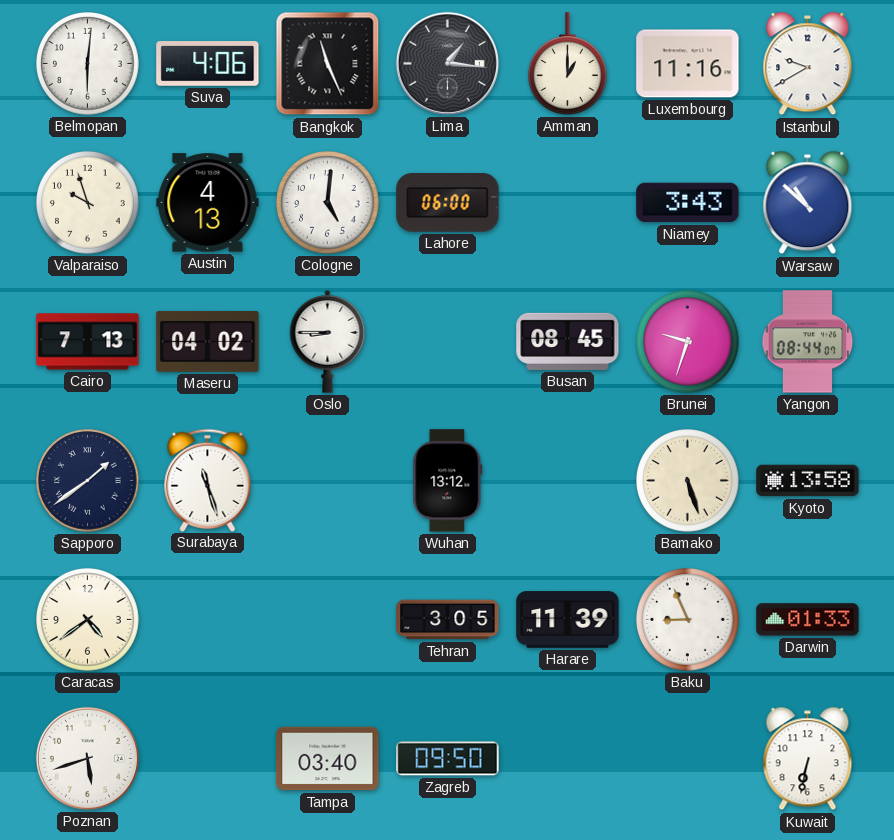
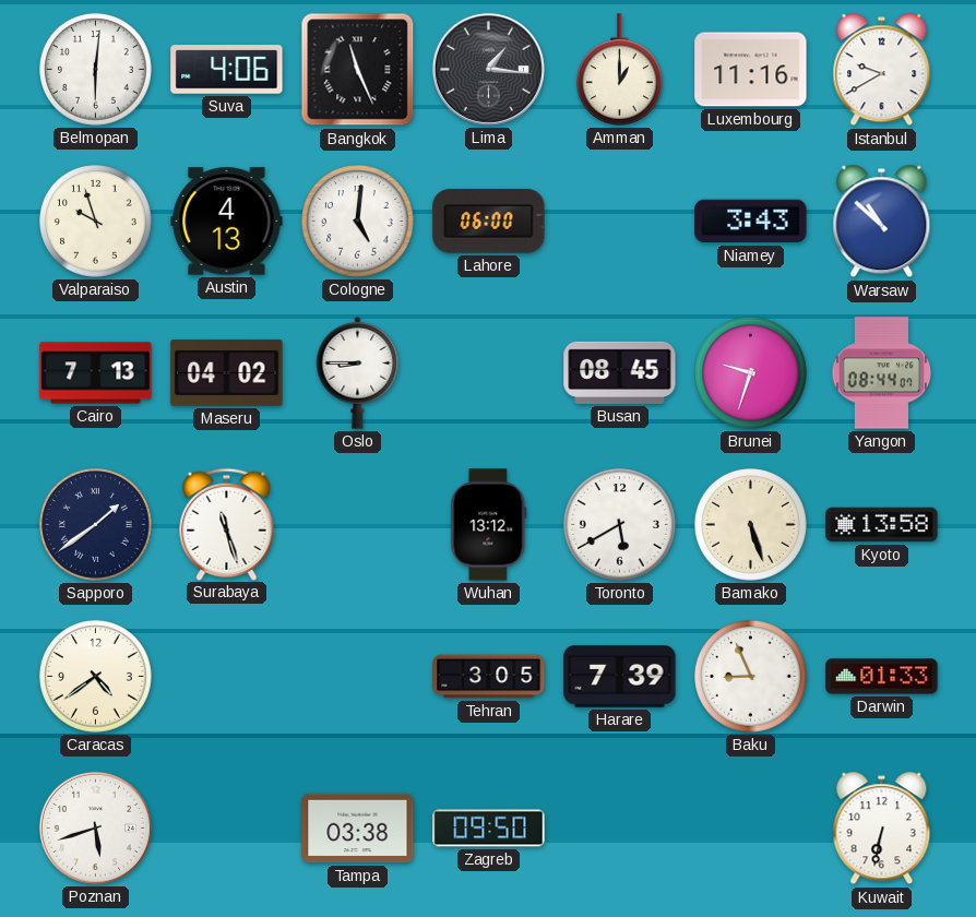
Toronto: none -> 5:40 (620, 525)
Harare: 11:39 -> 7:39 (620, 677)
Tampa: 03:40 -> 03:38 (358, 829)
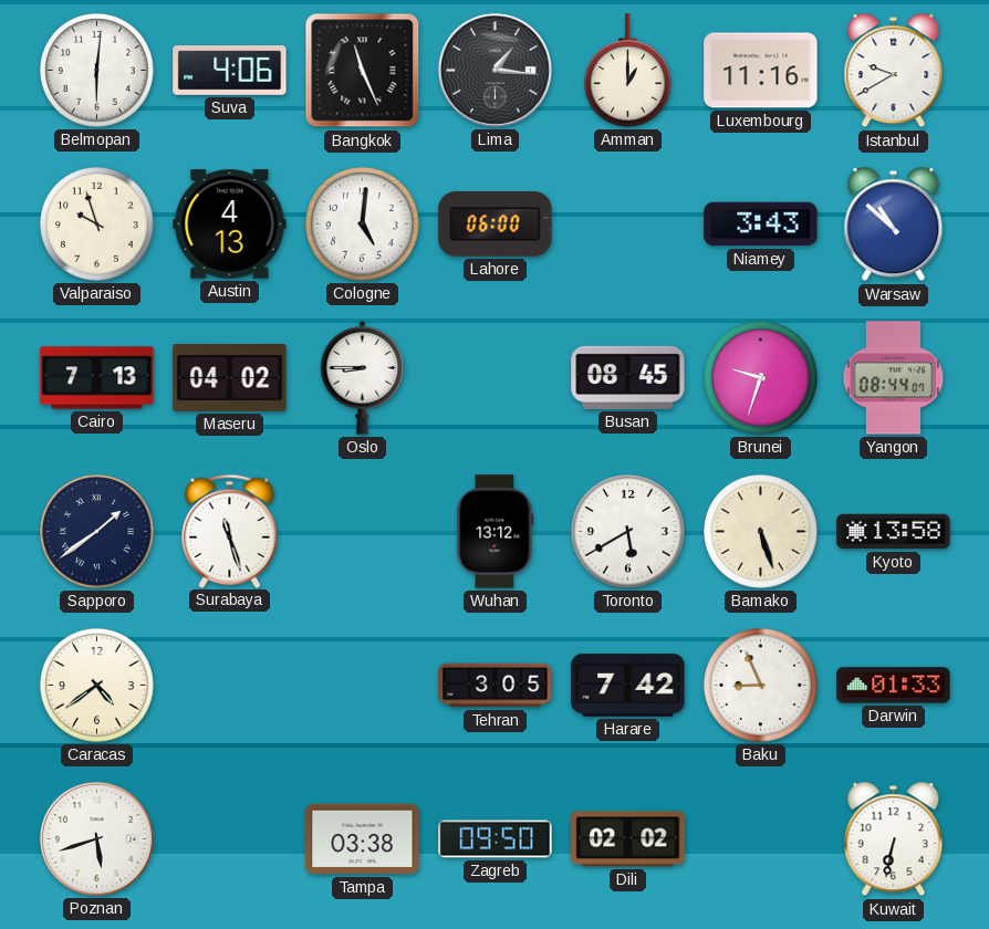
Harare: 7:39 -> 7:42 (628, 686)
Dili: none -> 02:02 (628, 839)
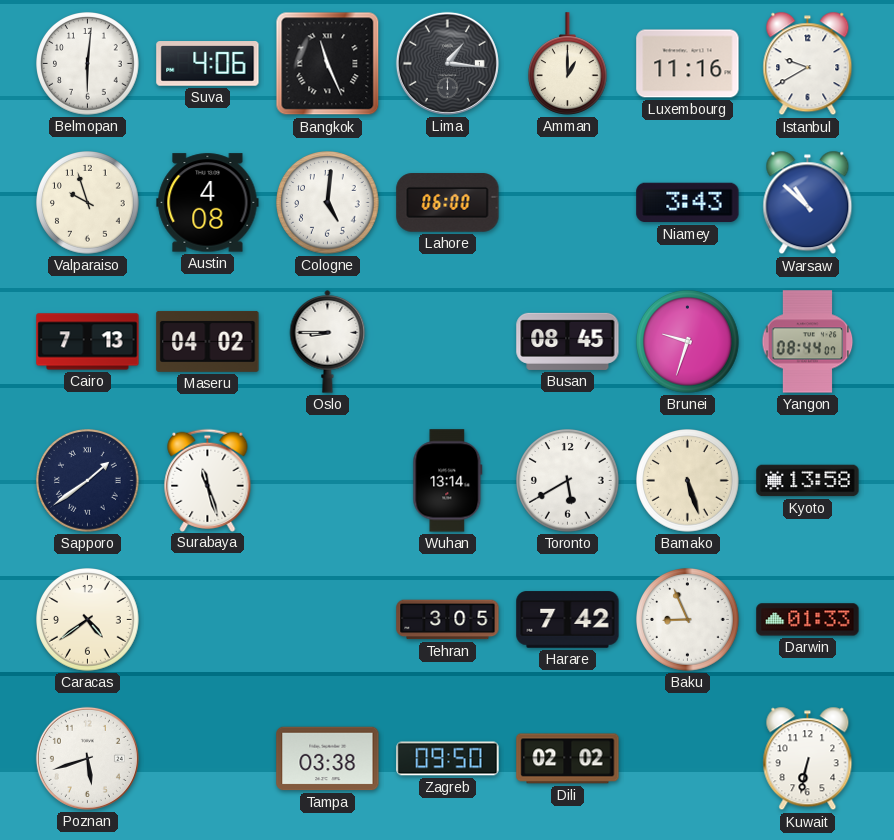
Austin: 4:13 -> 4:08 (208, 203)
Wuhan: 13:12 -> 13:14 (448, 481)
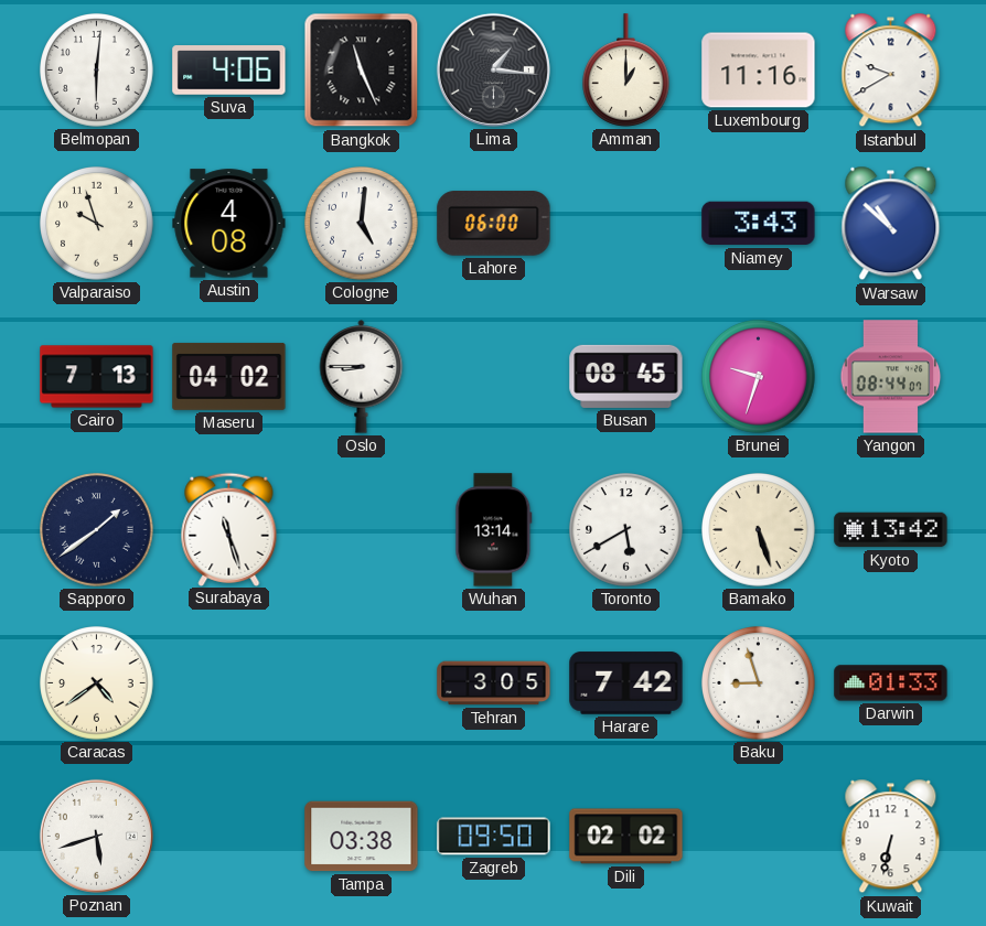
Kyoto: 13:58 -> 13:42 (891, 530)
Baku: 8:56 -> 8:57 (759, 683)
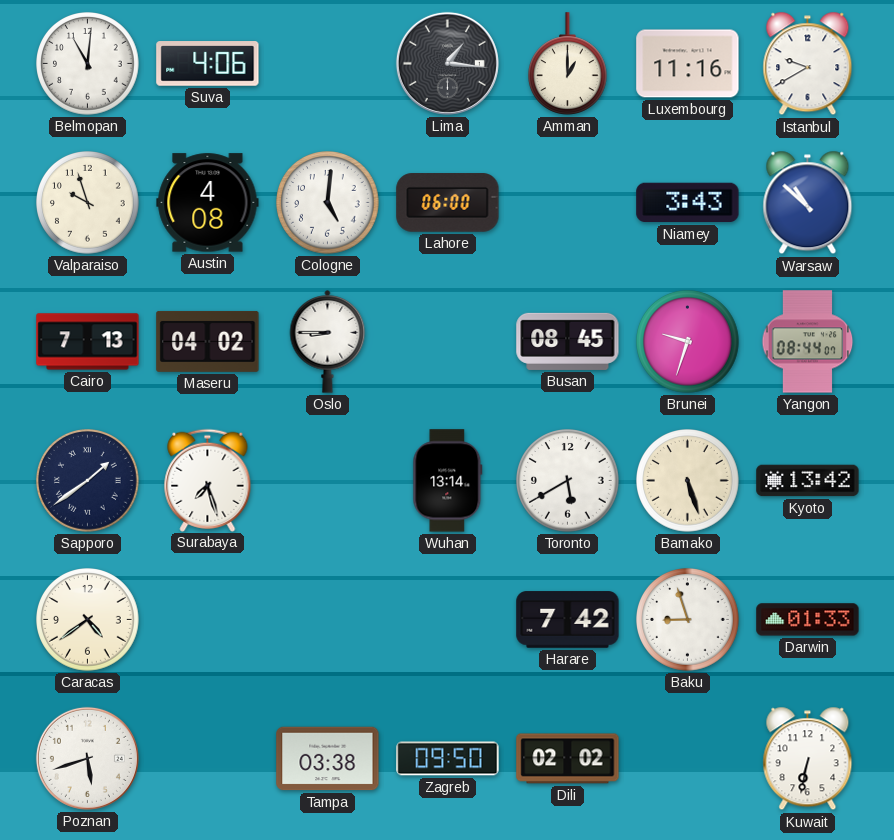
Belmopan: 6:01 -> 11:01 (88, 64)
Bangkok: 11:26 -> none (362, 71)
Surabaya: 11:27 -> 7:27 (208, 480)
Tehran: 3:05 -> none (494, 683)
